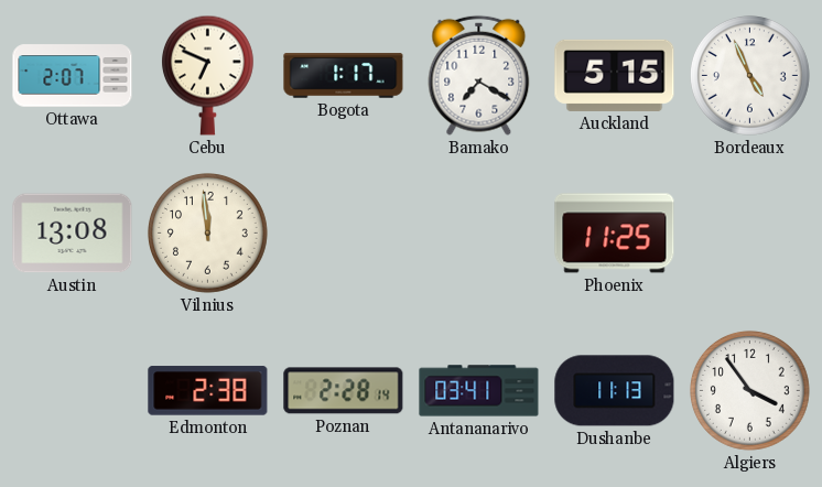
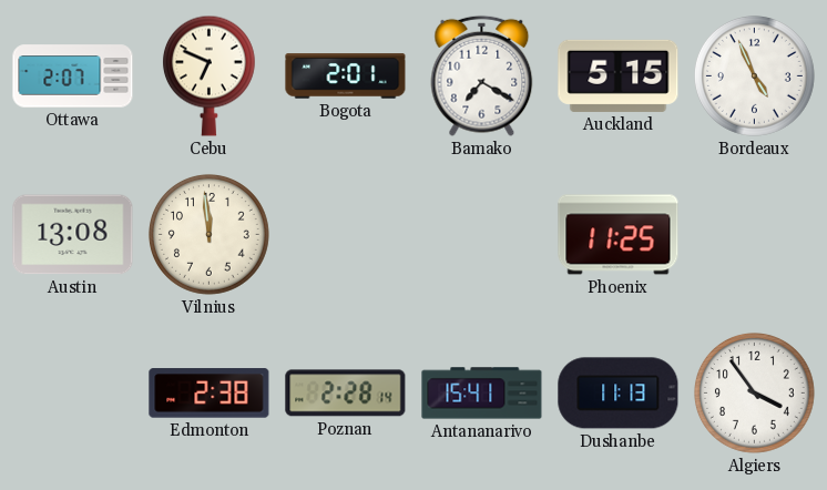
Bogota: 1:17 -> 2:01 (346, 76)
Antananarivo: 03:41 -> 15:41 (482, 394)
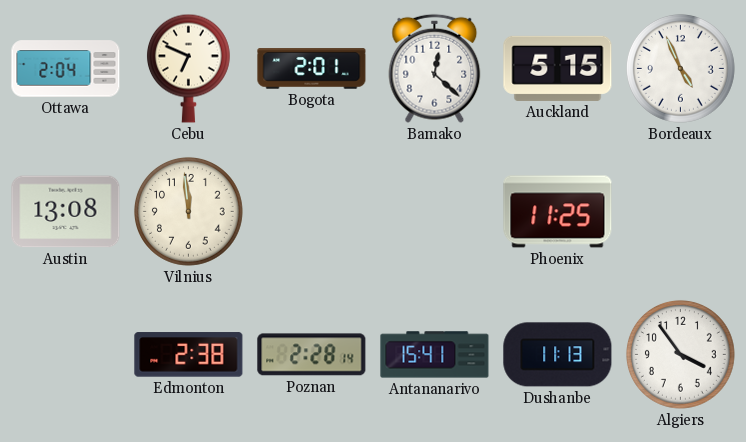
Ottawa: 2:07 -> 2:04 (66, 69)
Bamako: 7:20 -> 12:22 (435, 68)
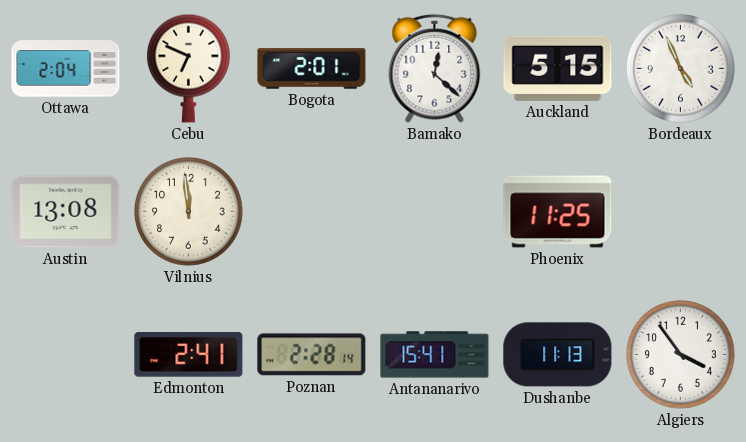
Edmonton: 2:38 -> 2:41 (189, 355)
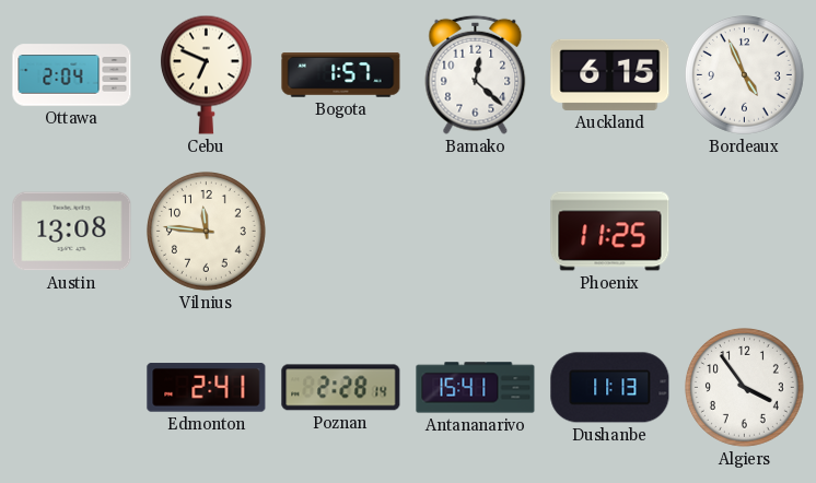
Bogota: 2:01 -> 1:57 (341, 75)
Auckland: 5:15 -> 6:15 (610, 74)
Vilnius: 11:59 -> 11:46 (206, 231)
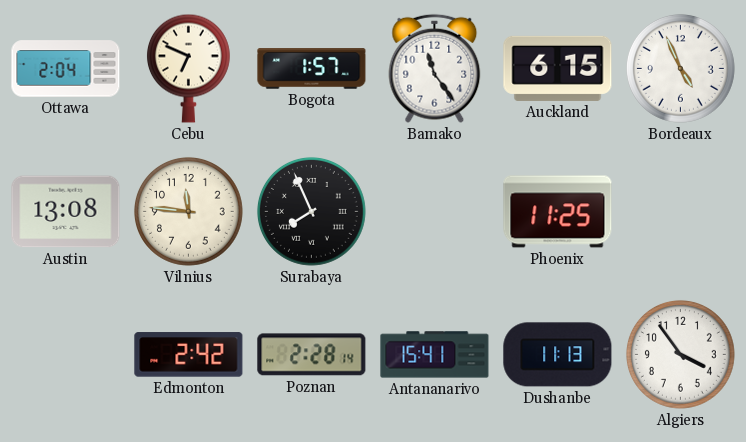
Bamako: 12:22 -> 11:24 (435, 68)
Surabaya: none -> 7:56 (311, 211)
Edmonton: 2:41 -> 2:42 (189, 355)
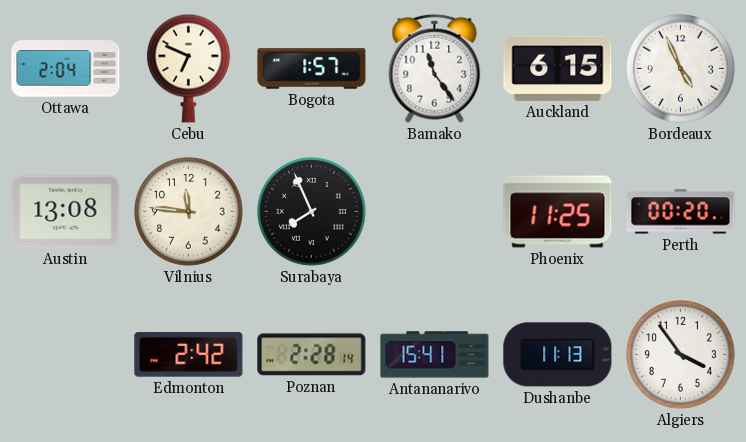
Perth: none -> 00:20 (681, 212)
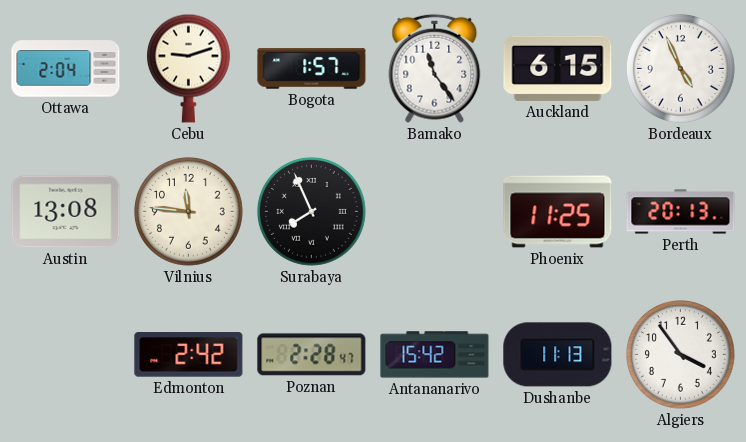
Cebu: 6:49 -> 9:12 (188, 68)
Perth: 00:20 -> 20:13 (681, 212)
Poznan: 2:28:14 -> 2:28:47 (312, 355)
Antananarivo: 15:41 -> 15:42 (435, 355)
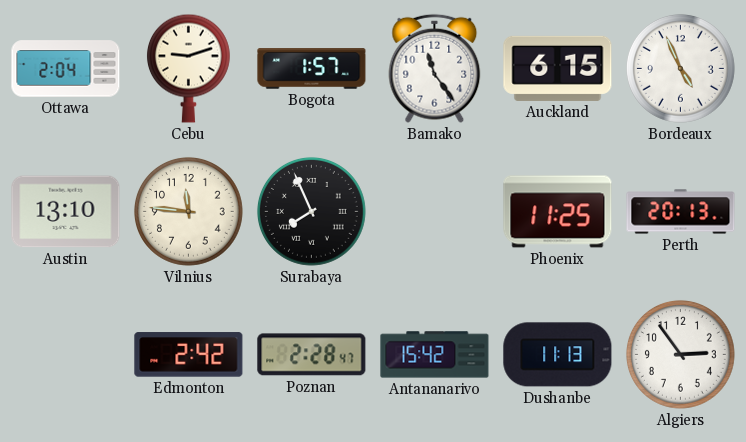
Austin: 13:08 -> 13:10 (66, 212)
Algiers: 3:54 -> 2:54 (680, 354)
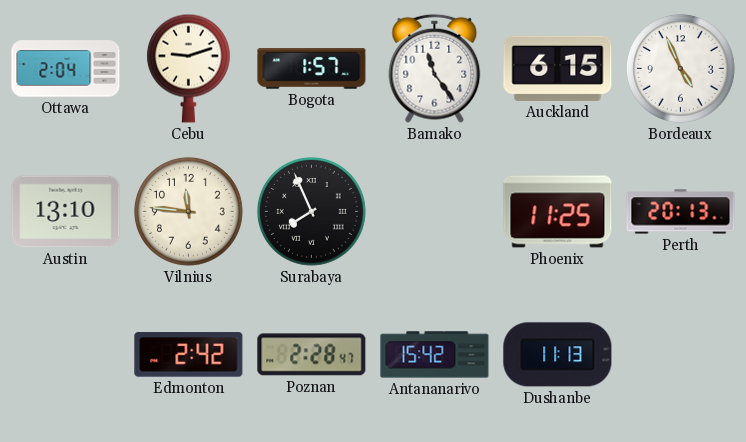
Algiers: 2:54 -> none (680, 354)
